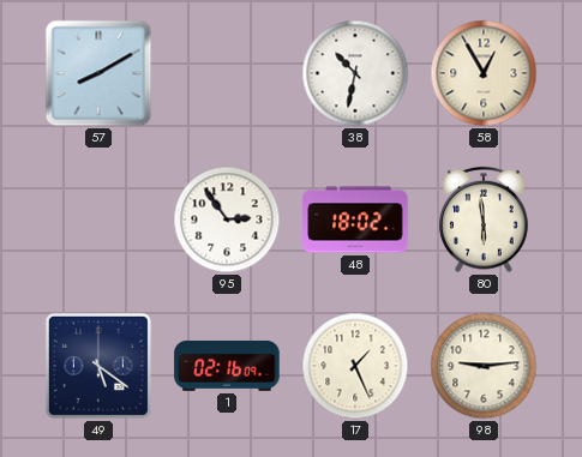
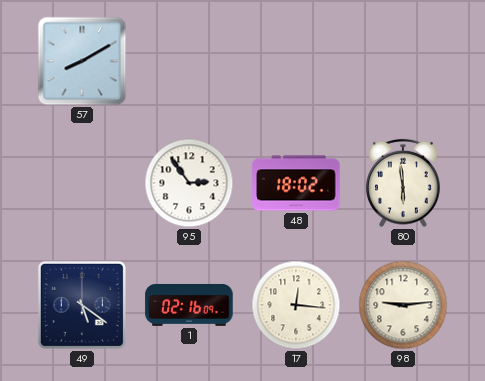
38: 10:32 -> none (355, 73)
58: 12:55 -> none (484, 73)
17: 1:26 -> 12:16 (296, 305)
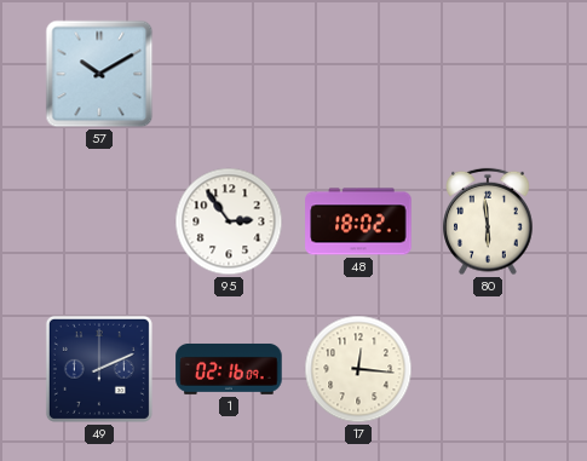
57: 8:10 -> 10:10 (99, 74)
49: 5:21 -> 2:11 (99, 369)
98: 9:14 -> none (403, 305)
